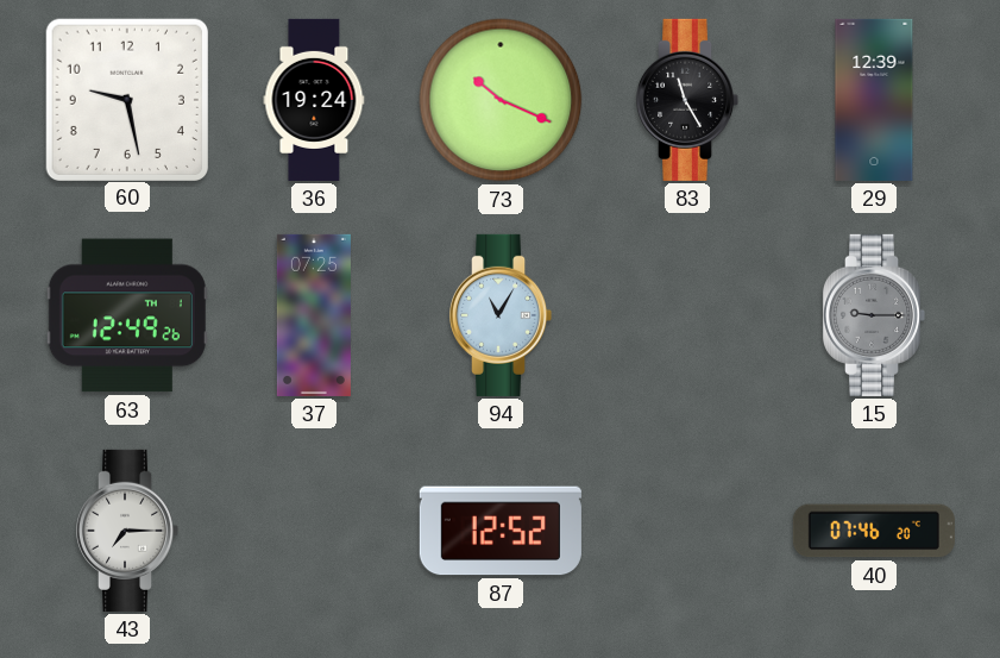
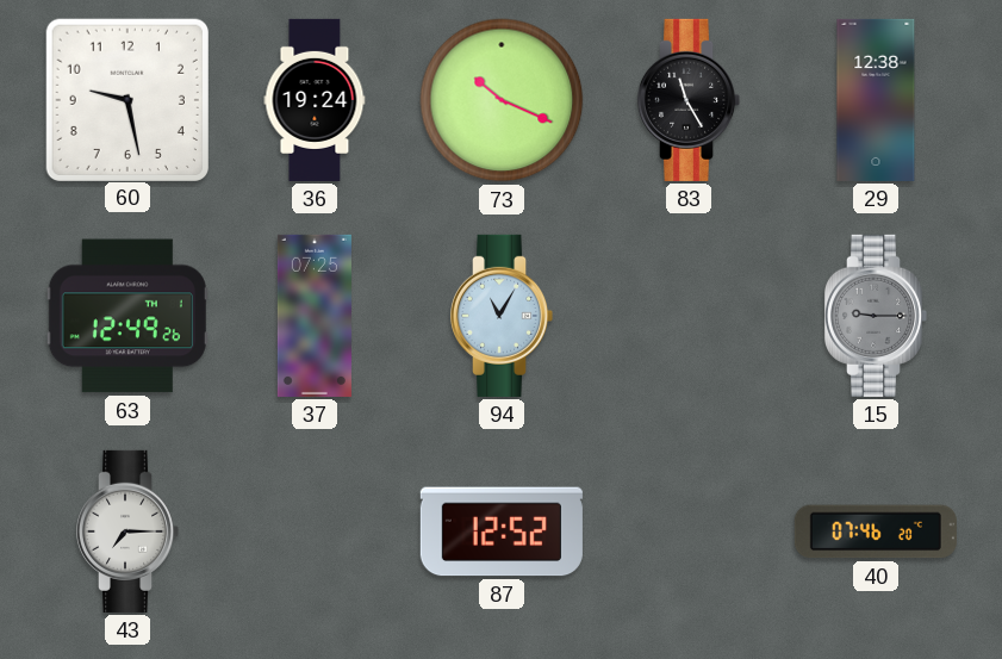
29: 12:39 -> 12:38 (876, 100)
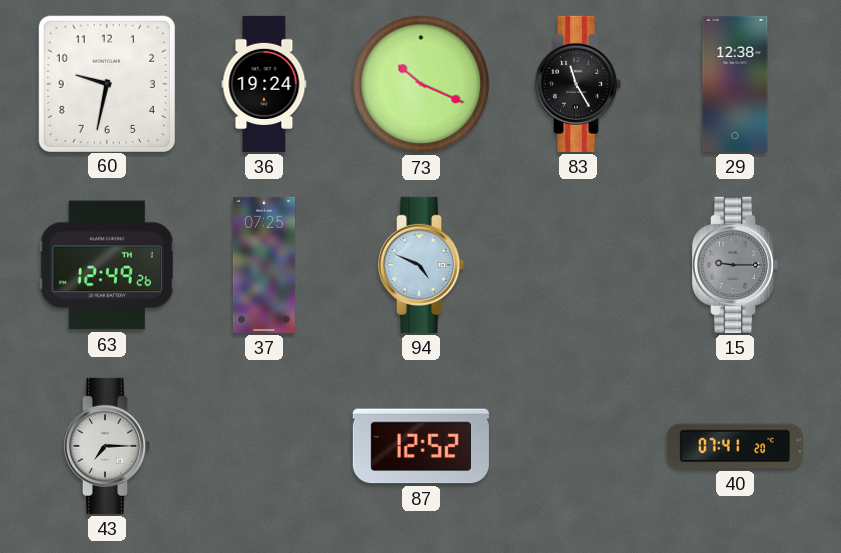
60: 9:28 -> 9:32 (106, 83)
94: 11:05 -> 4:49 (421, 265)
40: 07:46 -> 07:41 (735, 446)
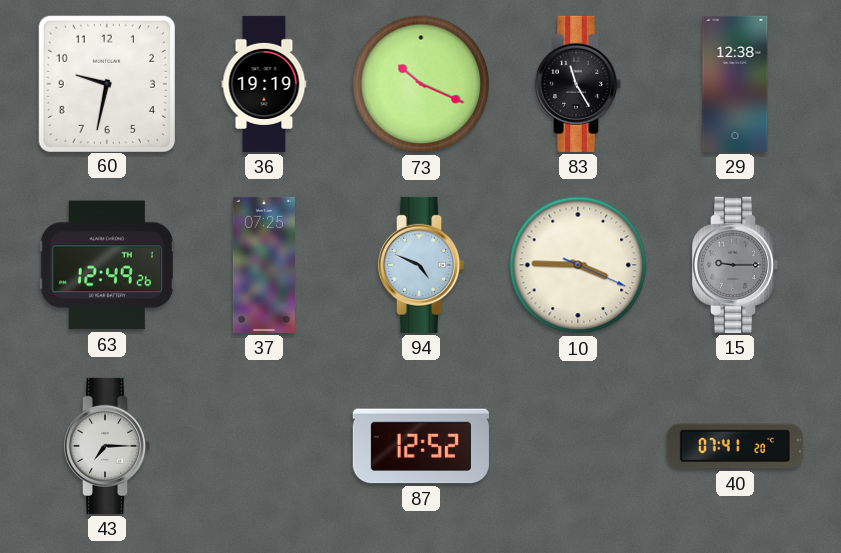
36: 19:24 -> 19:19 (264, 84)
10: none -> 3:45 (578, 265)
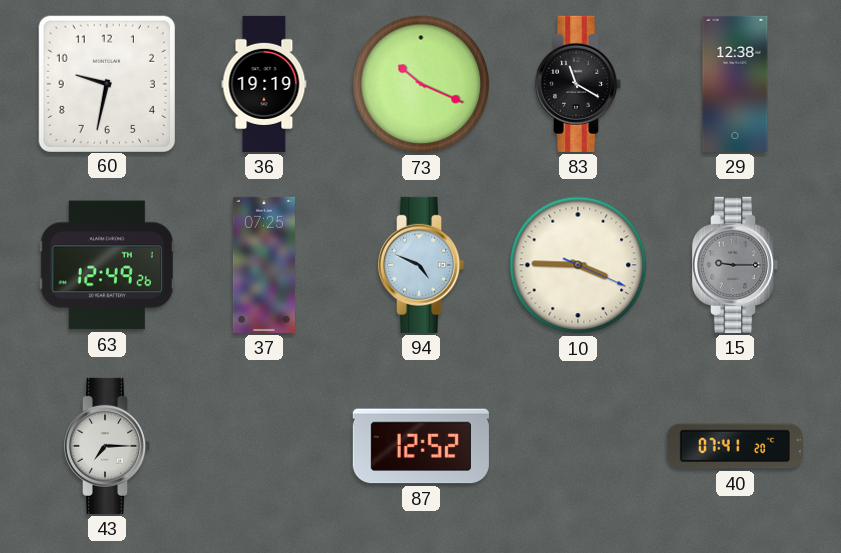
83: 11:25 -> 11:20 (578, 84)
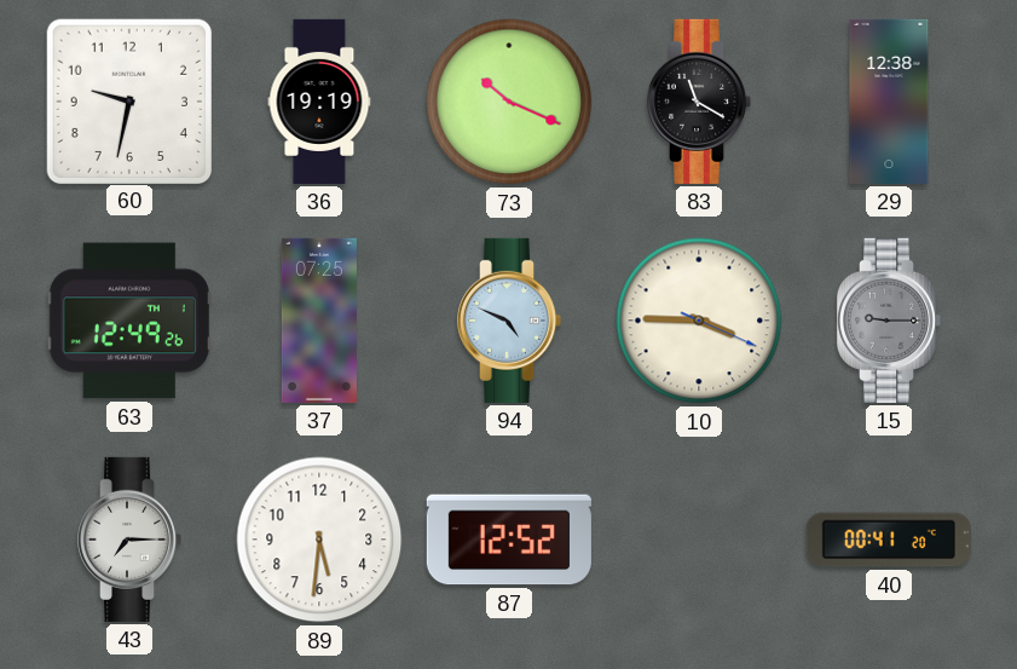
89: none -> 5:31 (319, 540)
40: 07:41 -> 00:41 (889, 540)
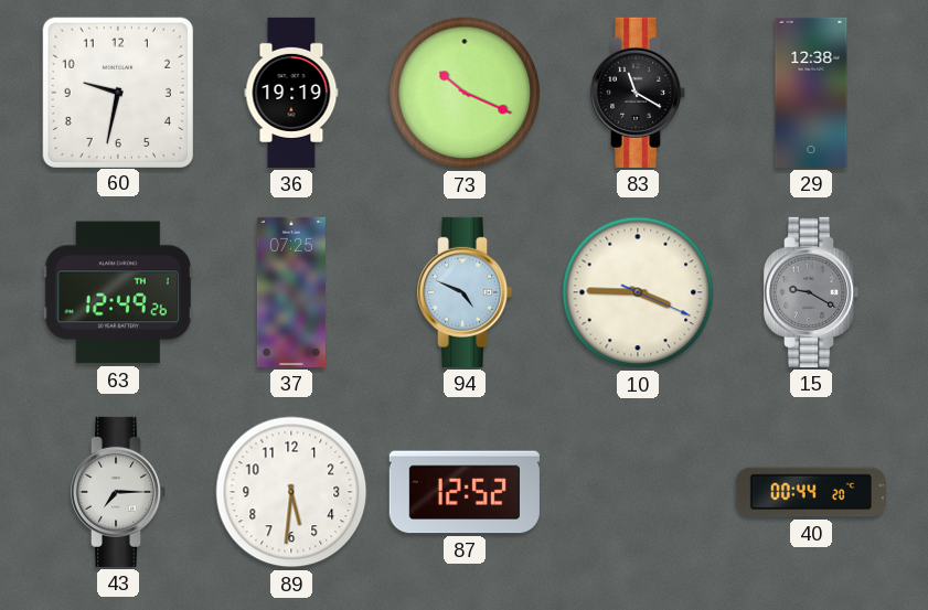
15: 9:15 -> 9:20 (811, 292)
40: 00:41 -> 00:44 (811, 492)
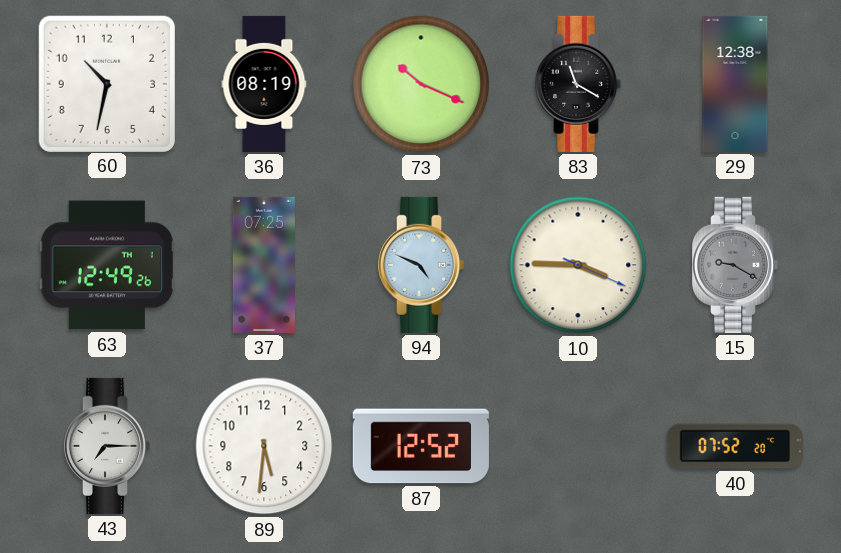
60: 9:32 -> 10:32 (106, 83)
36: 19:19 -> 08:19 (264, 84)
40: 00:44 -> 07:52 (735, 446)
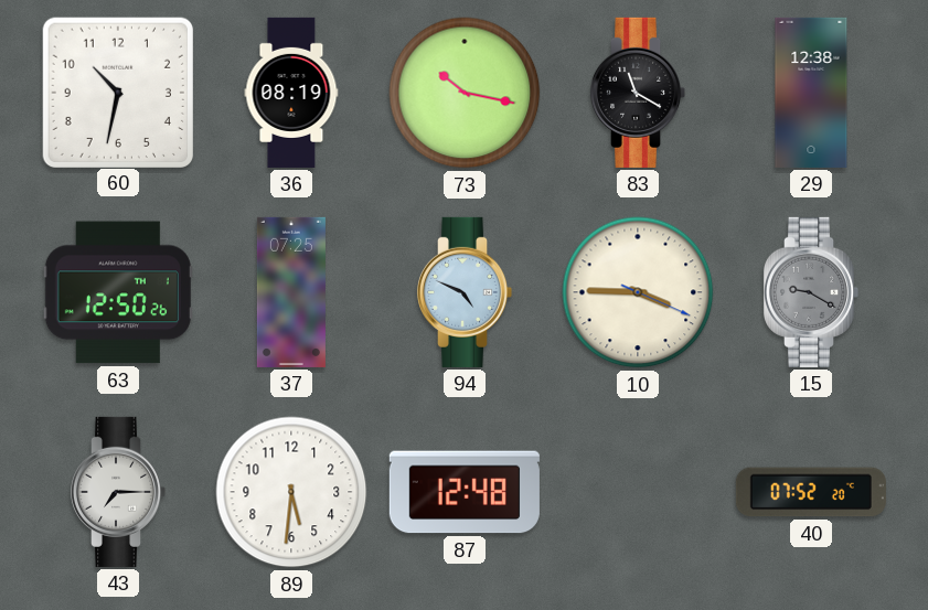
73: 10:19 -> 10:17 (465, 93)
63: 12:49 -> 12:50 (118, 292)
87: 12:52 -> 12:48 (465, 492)
